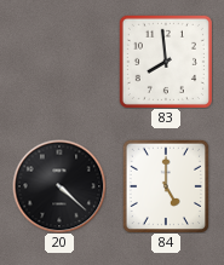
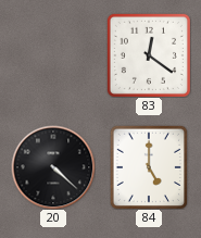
83: 7:59 -> 12:21 (149, 55)
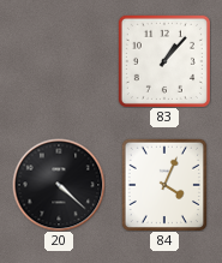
83: 12:21 -> 1:07 (164, 61)
84: 5:00 -> 4:04 (163, 185)
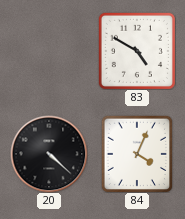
83: 1:07 -> 4:50 (137, 51)
